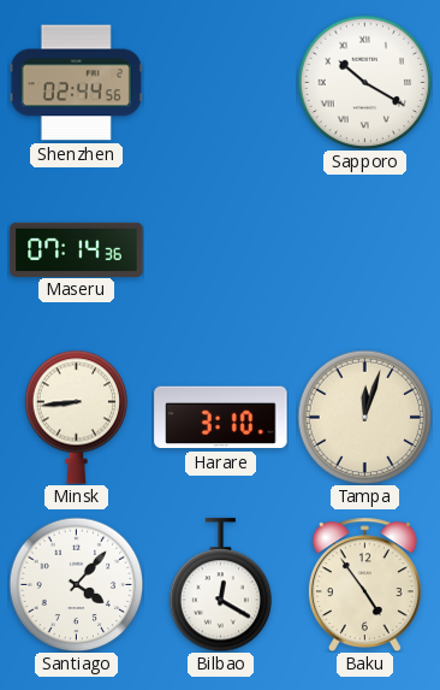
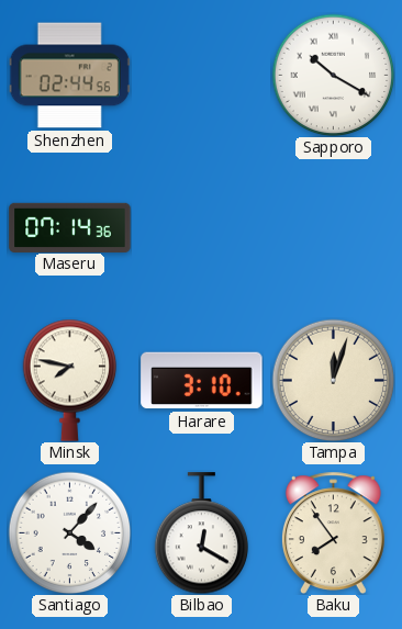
Minsk: 8:44 -> 7:47 (70, 380)
Baku: 4:54 -> 7:54 (333, 532)
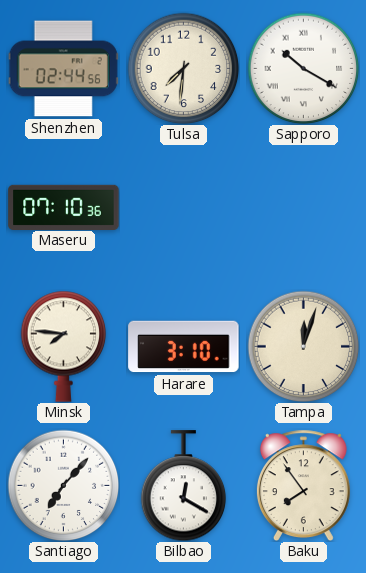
Tulsa: none -> 7:31 (183, 68)
Maseru: 07:14 -> 07:10 (64, 207)
Minsk: 7:47 -> 7:46 (64, 346)
Santiago: 4:07 -> 7:07 (63, 485)
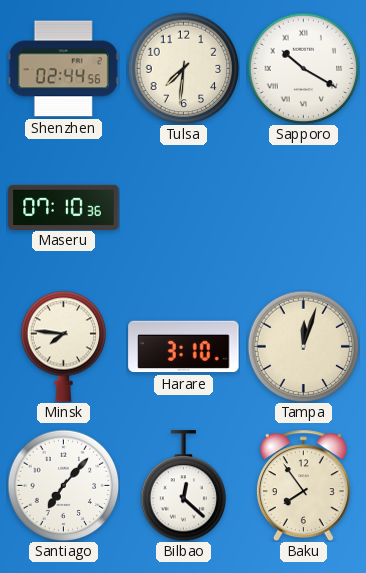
Bilbao: 12:20 -> 12:22 (184, 486)
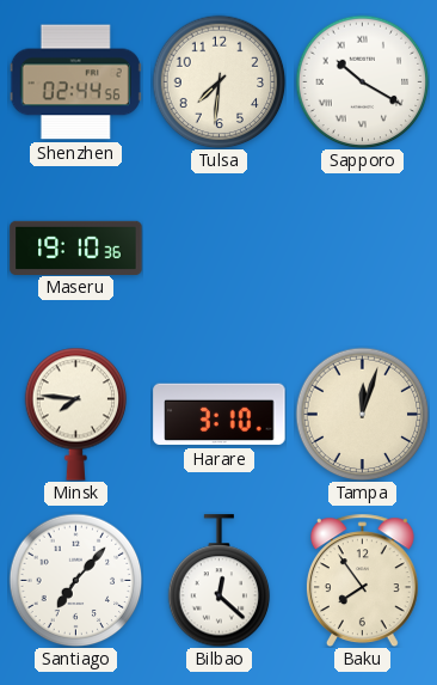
Maseru: 07:10 -> 19:10 (76, 247)
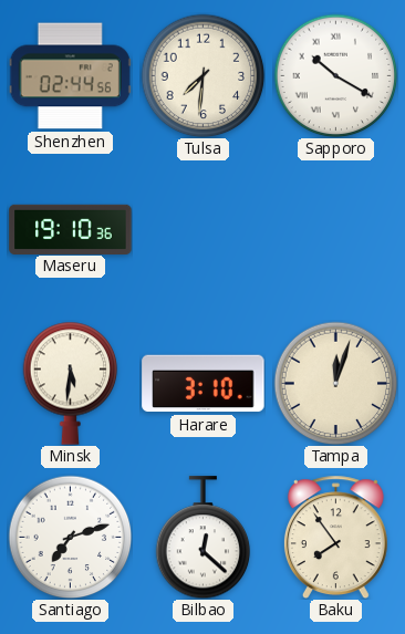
Minsk: 7:46 -> 5:31 (71, 383)
Santiago: 7:07 -> 7:12 (70, 537)
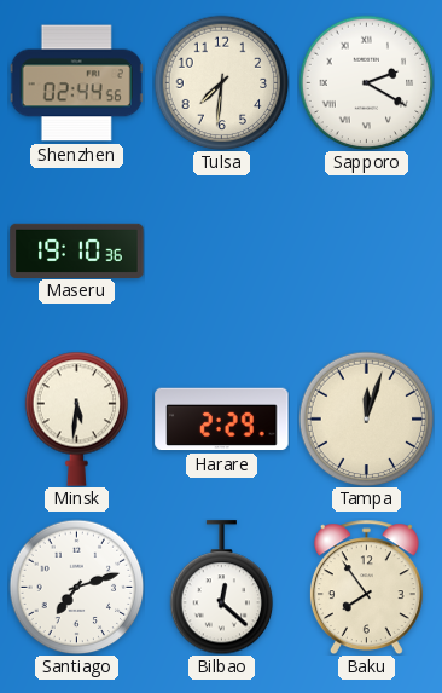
Sapporo: 10:20 -> 2:20 (366, 82)
Harare: 3:10 -> 2:29 (222, 420)
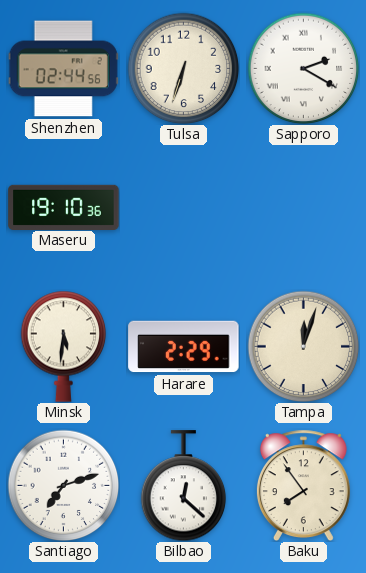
Tulsa: 7:31 -> 6:33 (183, 68)
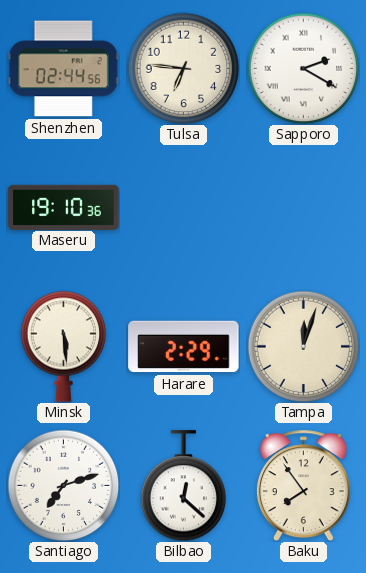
Tulsa: 6:33 -> 6:46 (183, 68)
Minsk: 5:31 -> 5:29 (64, 346)
